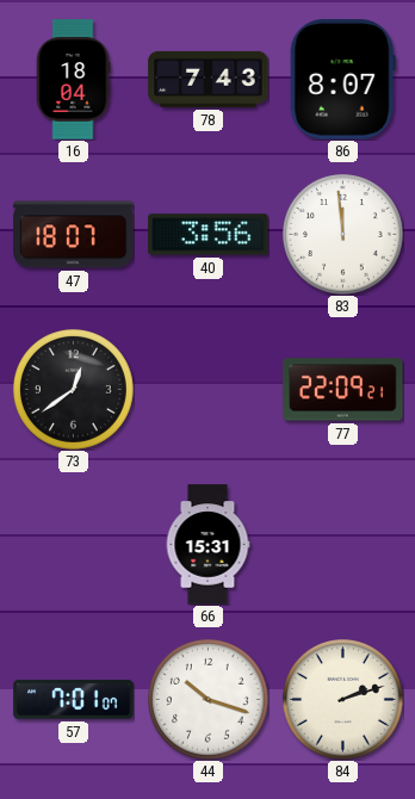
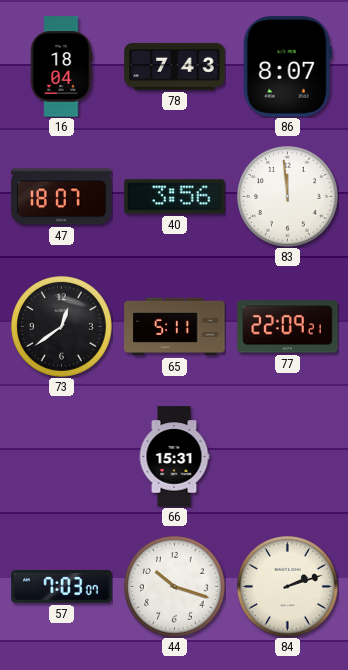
65: none -> 5:11 (175, 327)
57: 7:01 -> 7:03 (62, 587)
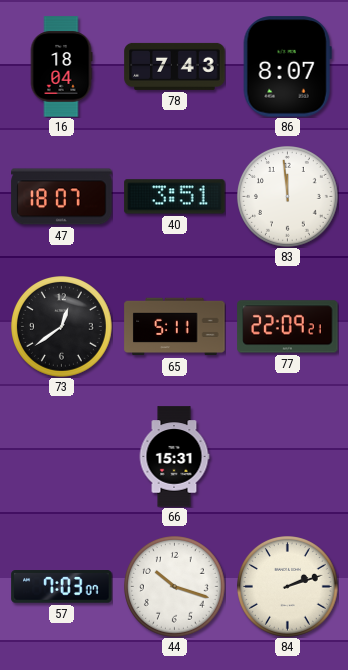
40: 3:56 -> 3:51 (175, 197)
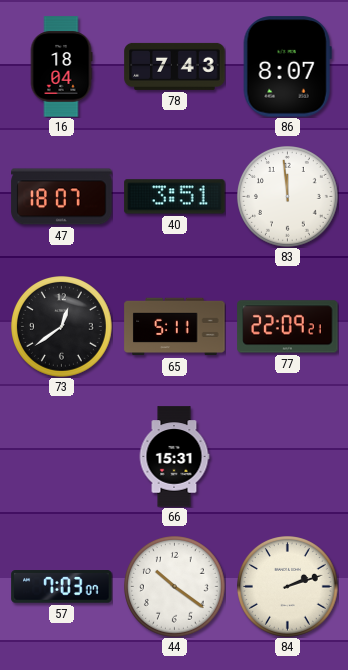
44: 10:18 -> 10:21 (175, 587)
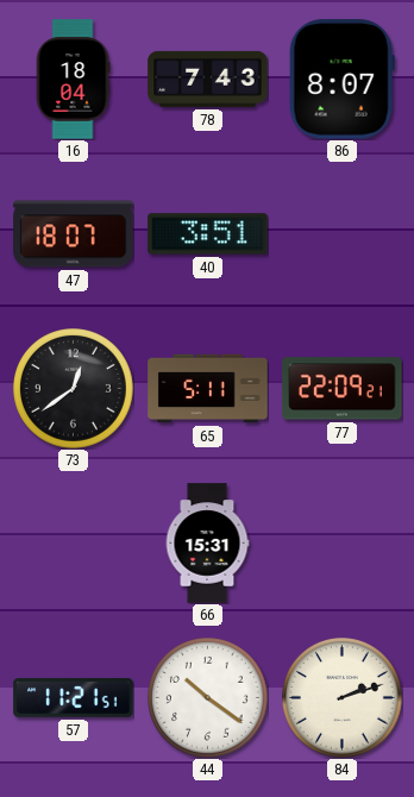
83: 11:59 -> none (288, 197)
57: 7:03 -> 11:21 (74, 698)
